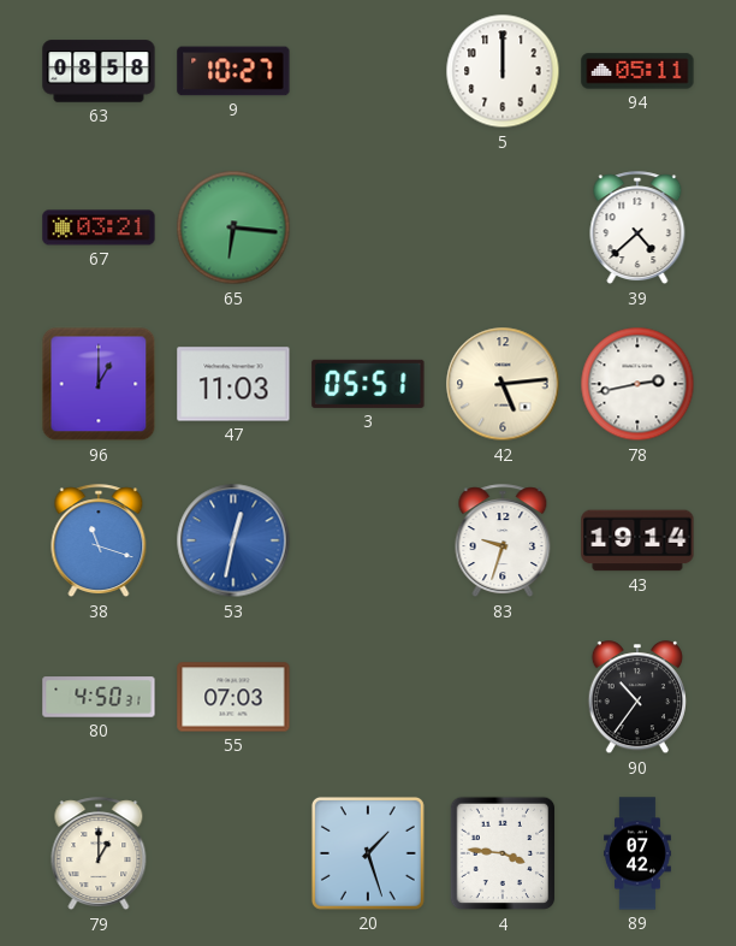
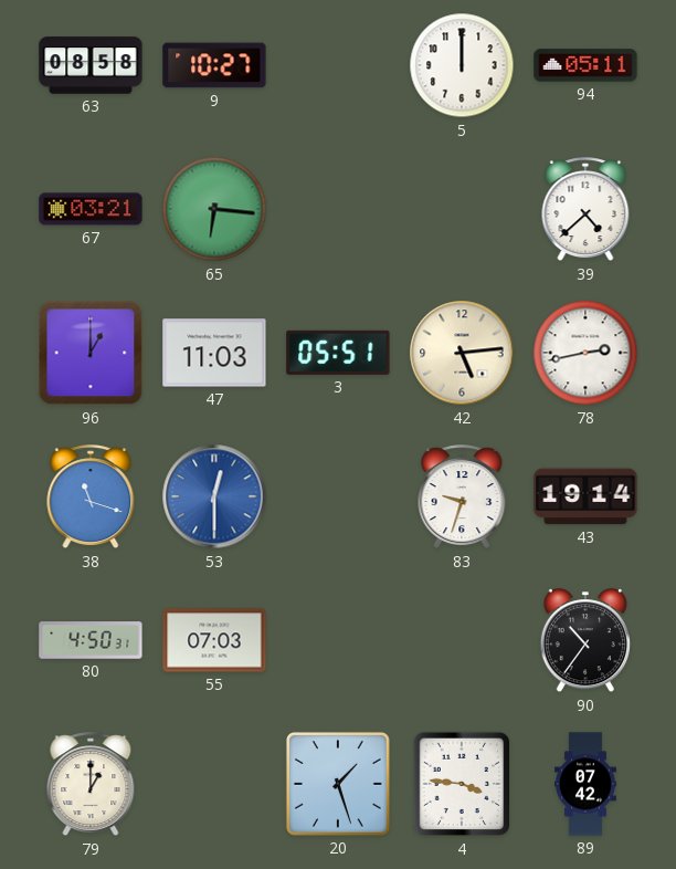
53: 12:32 -> 12:30 (214, 496)
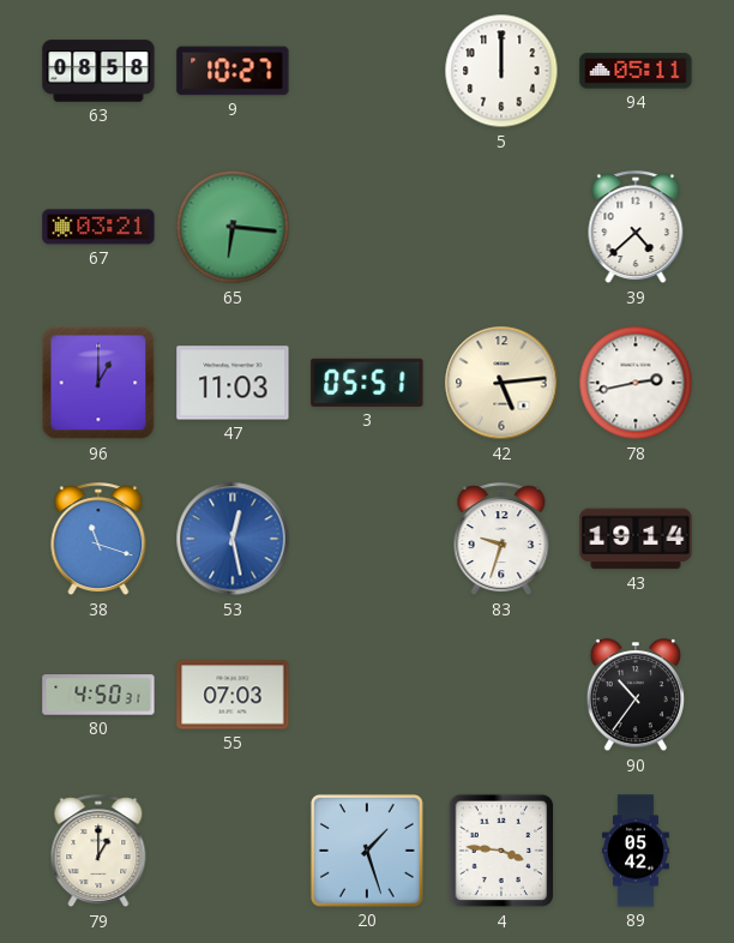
53: 12:30 -> 12:28 (233, 539)
89: 07:42 -> 05:42 (637, 851)
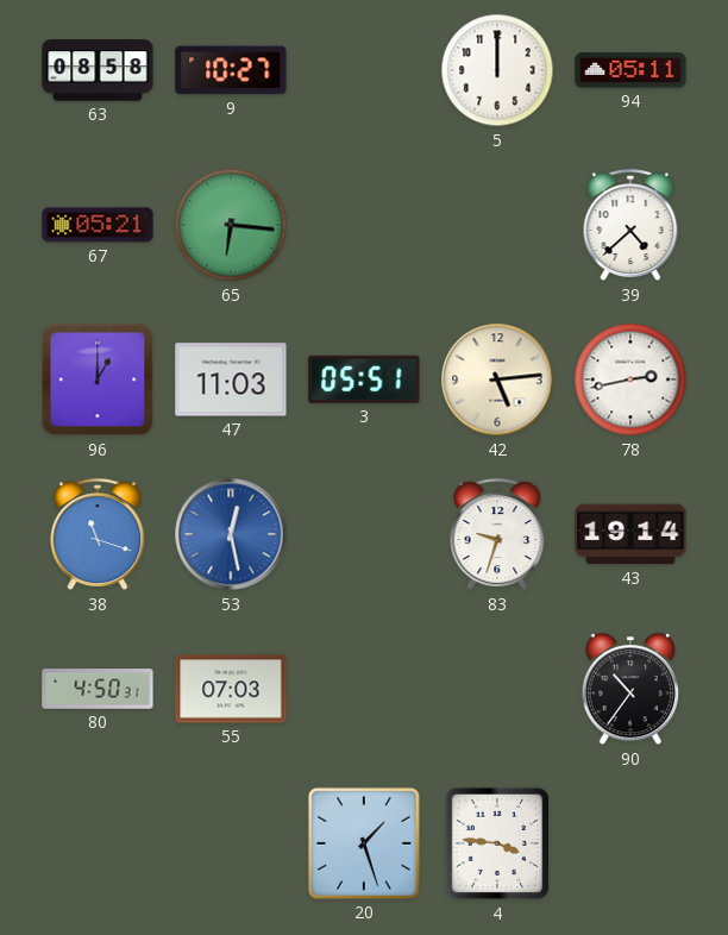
67: 03:21 -> 05:21 (98, 225)
79: 1:00 -> none (98, 852)
89: 05:42 -> none (637, 851)
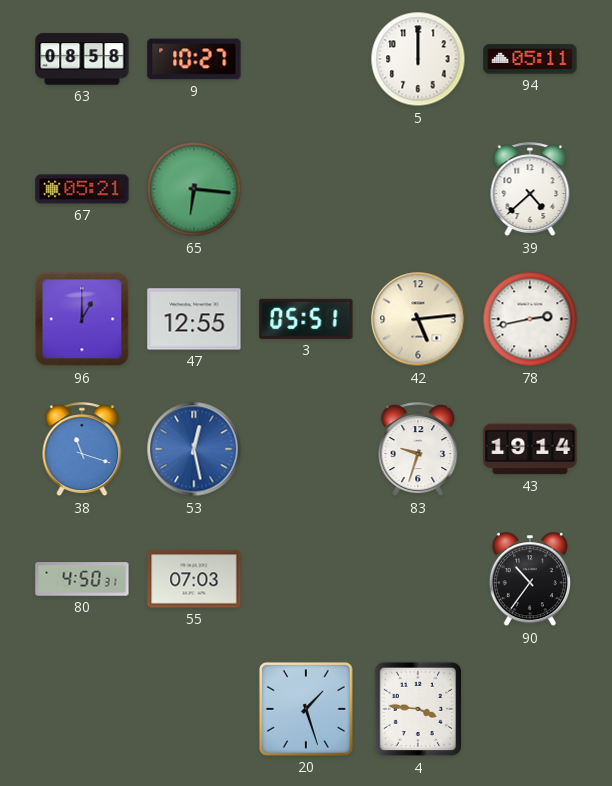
47: 11:03 -> 12:55 (194, 319)
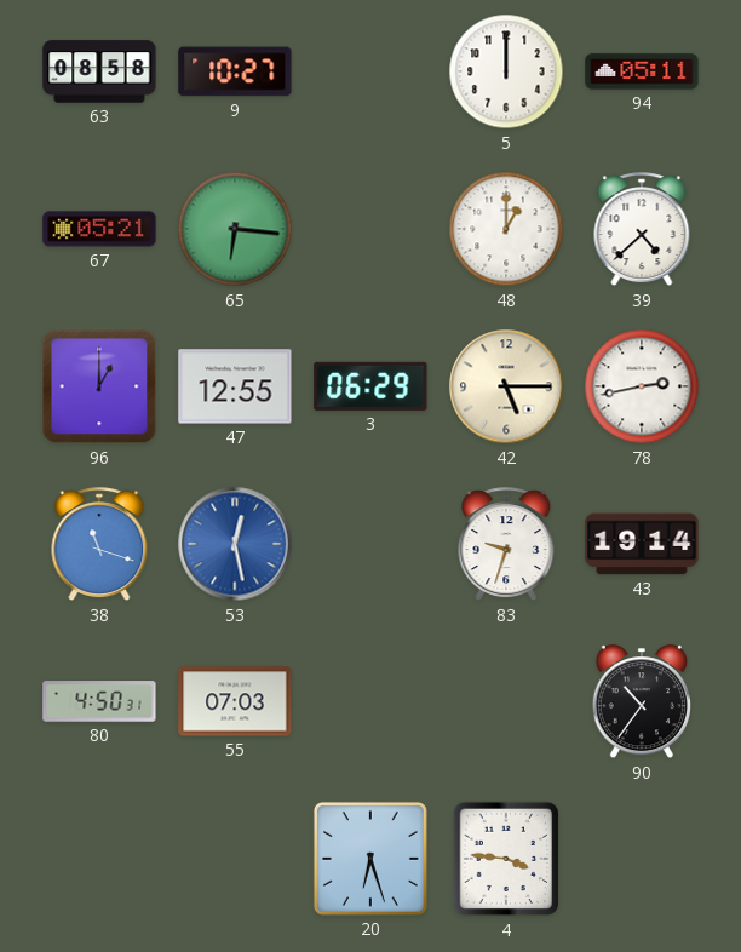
48: none -> 1:00 (506, 229)
3: 05:51 -> 06:29 (370, 386)
42: 5:14 -> 5:15 (506, 386)
20: 1:27 -> 6:27 (370, 859)
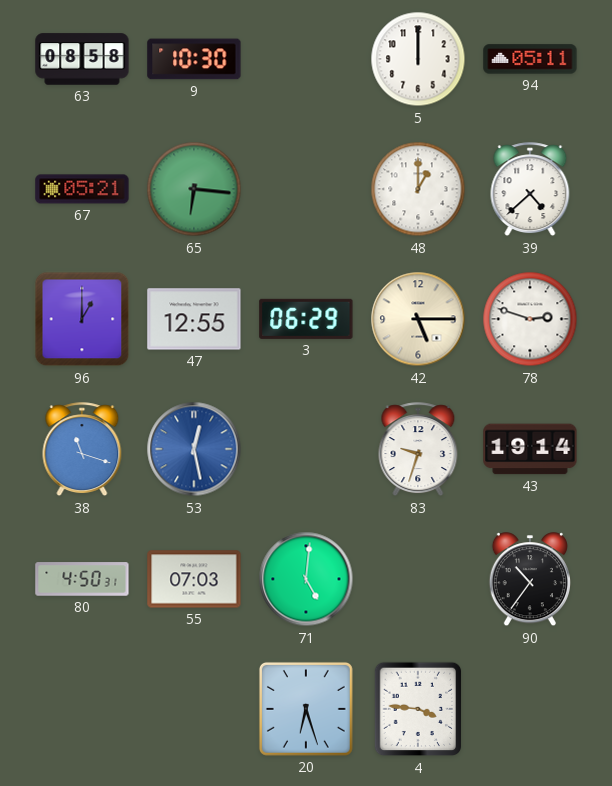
9: 10:27 -> 10:30 (194, 59)
78: 2:43 -> 2:48 (530, 319)
71: none -> 5:01 (306, 579)
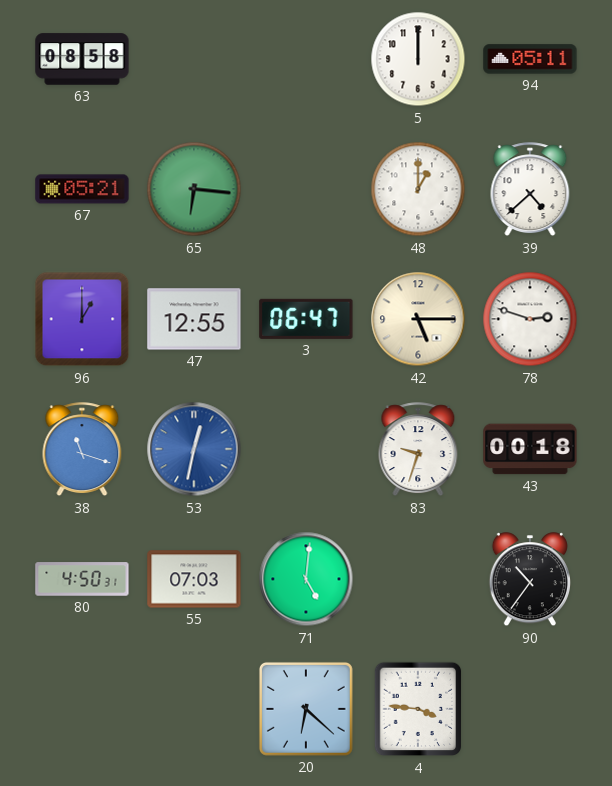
9: 10:30 -> none (194, 59)
3: 06:29 -> 06:47 (306, 319)
53: 12:28 -> 12:32 (194, 449)
43: 19:14 -> 00:18 (530, 449)
20: 6:27 -> 6:22 (306, 709)
